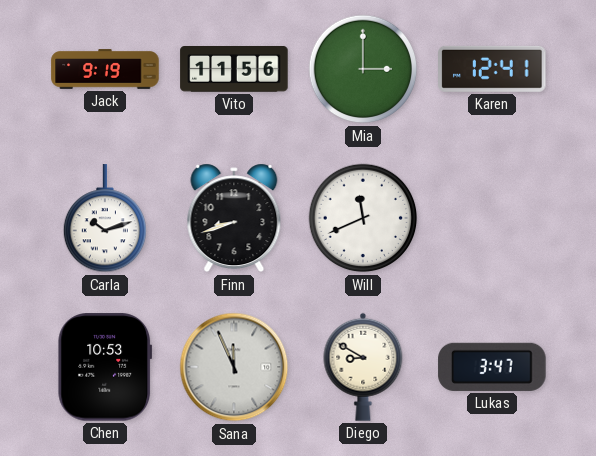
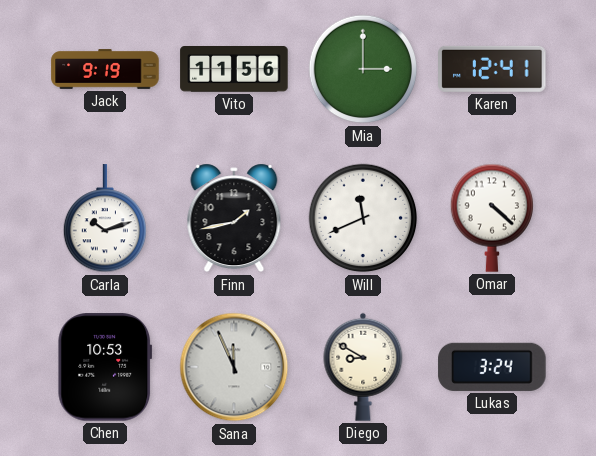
Finn: 8:42 -> 1:43 (234, 218)
Omar: none -> 4:22 (491, 218)
Lukas: 3:47 -> 3:24 (492, 367)
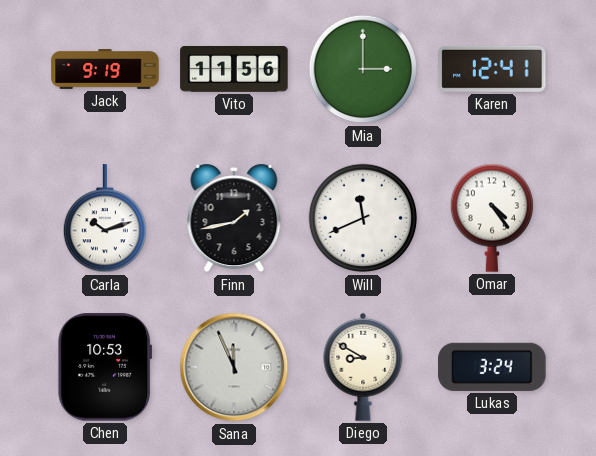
Omar: 4:22 -> 4:24 (491, 218)
